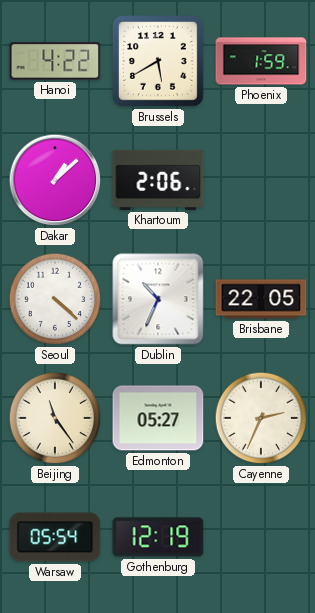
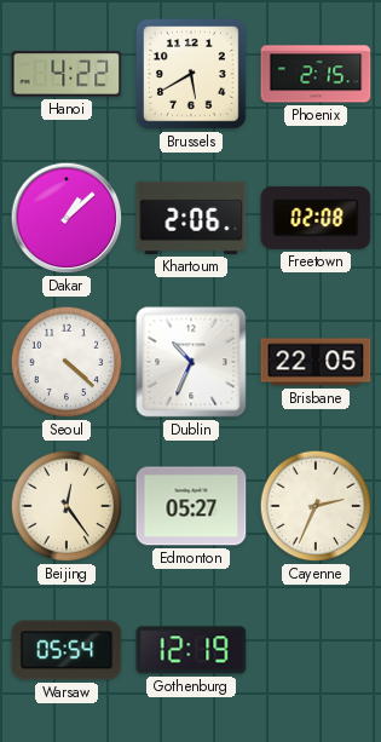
Phoenix: 1:59 -> 2:15 (316, 74)
Freetown: none -> 02:08 (316, 218)
Beijing: 11:24 -> 12:24 (67, 506)
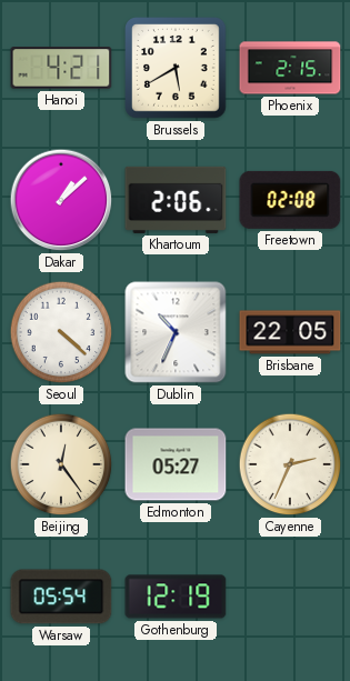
Hanoi: 4:22 -> 4:21 (61, 68)
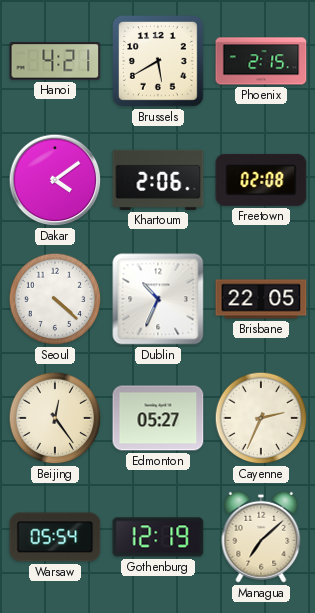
Dakar: 1:08 -> 4:09 (55, 180)
Managua: none -> 7:08 (261, 537)
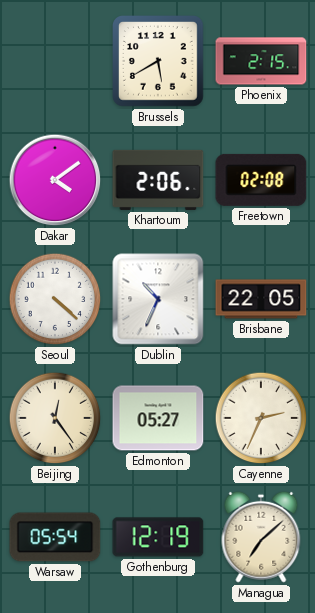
Hanoi: 4:21 -> none (55, 61)
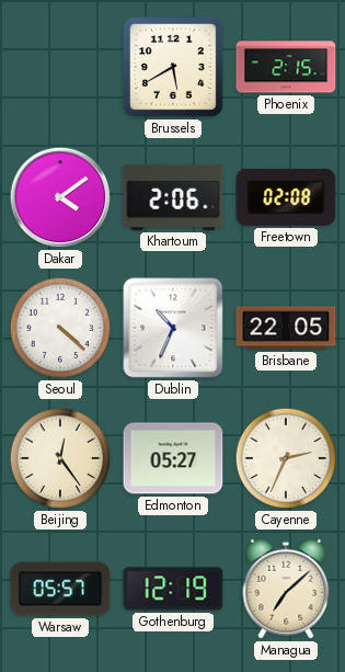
Warsaw: 05:54 -> 05:57 (60, 589)
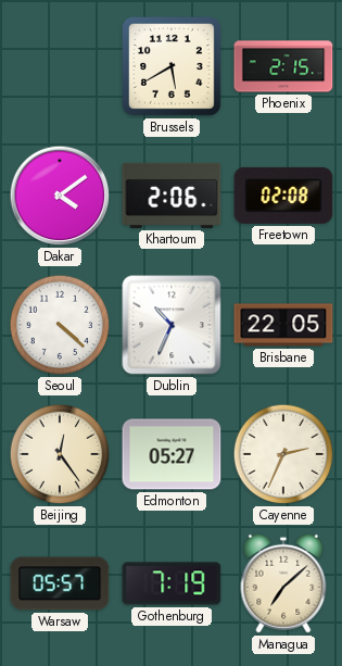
Gothenburg: 12:19 -> 7:19 (172, 583)
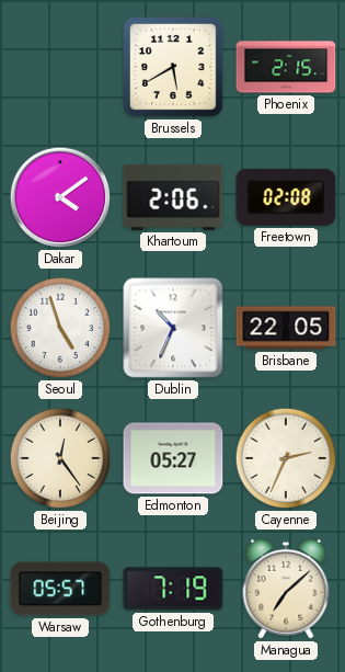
Seoul: 4:22 -> 4:57 (60, 328)
